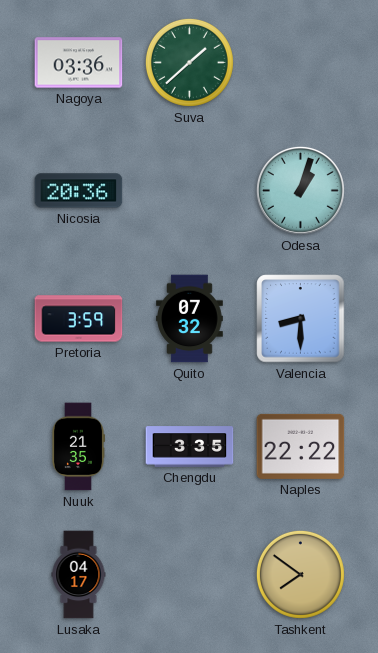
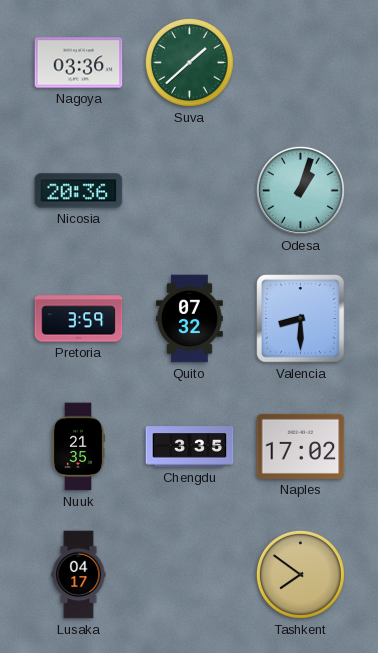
Naples: 22:22 -> 17:02 (301, 446)
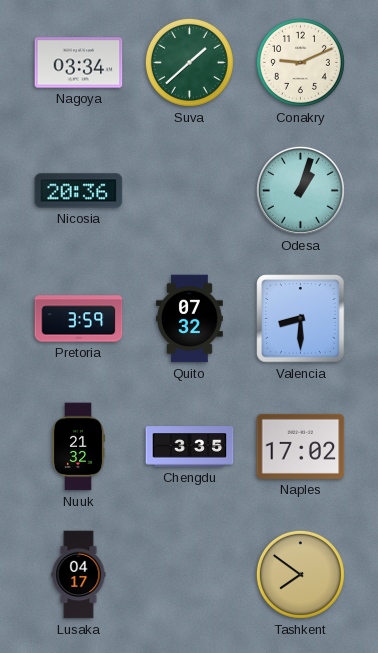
Nagoya: 03:36 -> 03:34 (79, 63)
Conakry: none -> 9:11 (300, 62)
Nuuk: 21:35 -> 21:32 (77, 447)
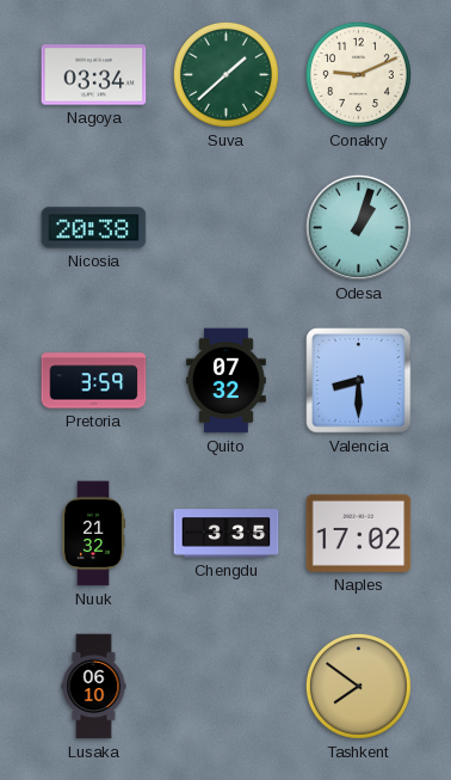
Nicosia: 20:36 -> 20:38 (94, 228)
Lusaka: 04:17 -> 06:10 (94, 687)
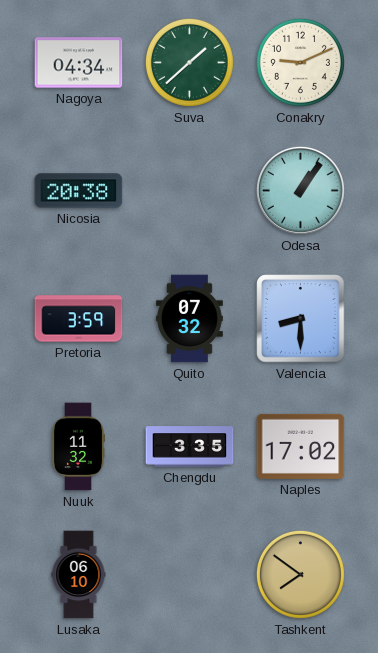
Nagoya: 03:34 -> 04:34 (79, 63)
Odesa: 1:03 -> 1:06 (300, 190)
Nuuk: 21:32 -> 11:32 (77, 447)
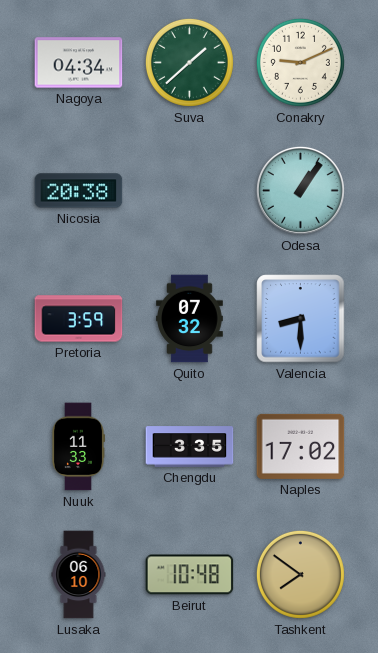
Nuuk: 11:32 -> 11:33 (77, 447)
Beirut: none -> 10:48 (190, 575)
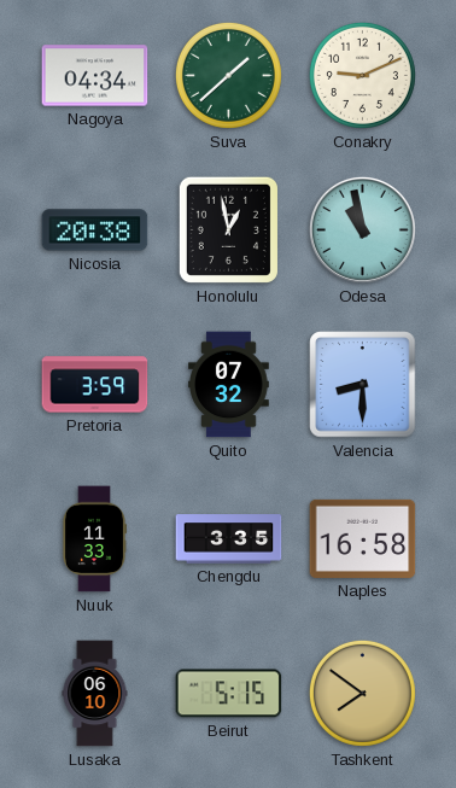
Honolulu: none -> 12:58 (228, 229)
Odesa: 1:06 -> 10:58 (362, 229)
Naples: 17:02 -> 16:58 (363, 538)
Beirut: 10:48 -> 5:15 (229, 694)
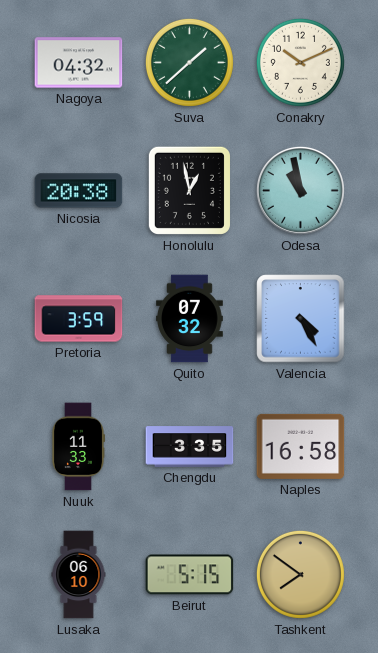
Nagoya: 04:34 -> 04:32 (79, 63)
Conakry: 9:11 -> 10:11 (300, 62)
Valencia: 8:30 -> 4:25 (301, 319)
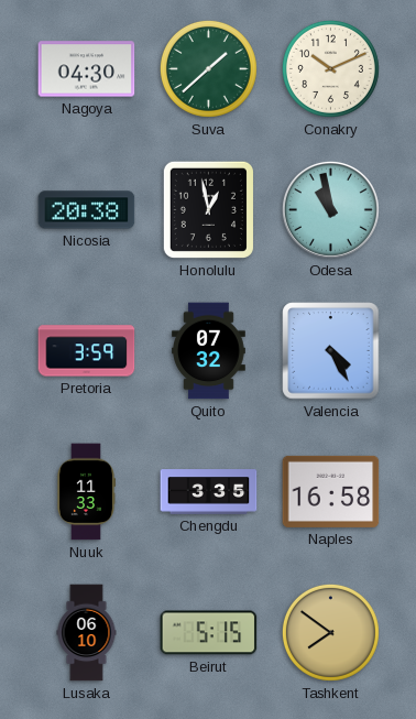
Nagoya: 04:32 -> 04:30 (87, 69)
